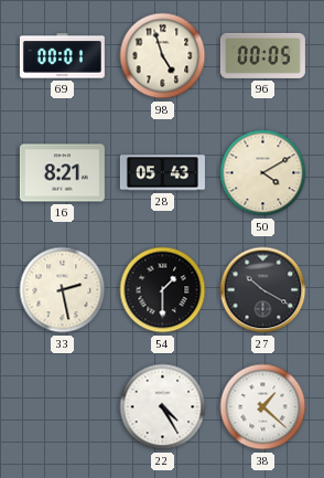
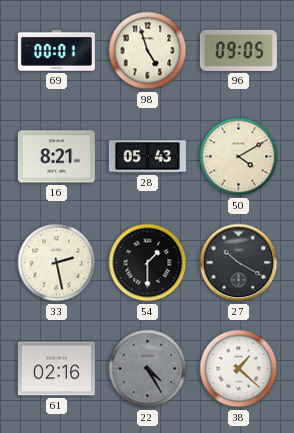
96: 00:05 -> 09:05 (238, 50)
61: none -> 02:16 (56, 369)
22 dial: white -> grey (148, 369)
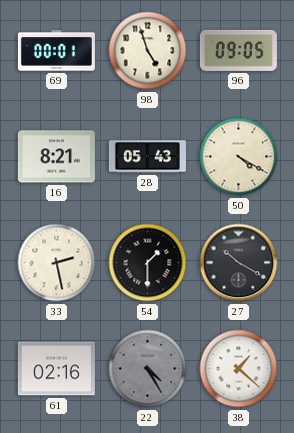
50: 4:10 -> 4:20 (239, 157)
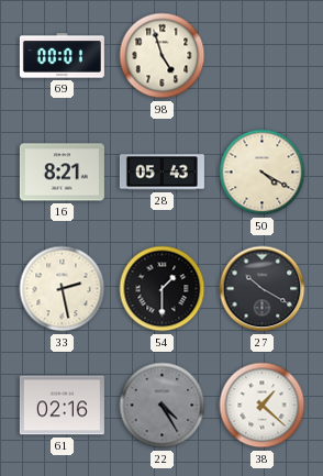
96: 09:05 -> none (238, 50)
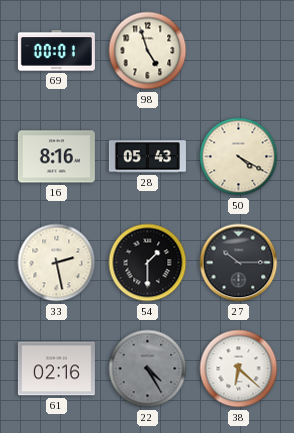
16: 8:21 -> 8:16 (56, 157)
27: 10:20 -> 10:15 (239, 263)
38: 1:22 -> 6:22 (239, 369)
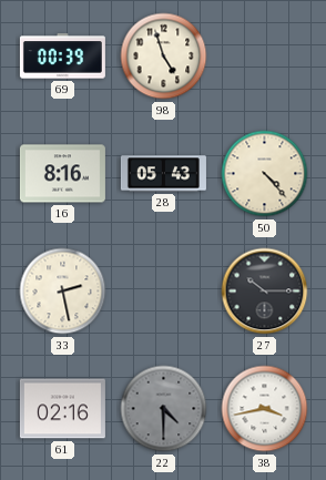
69: 00:01 -> 00:39 (62, 57)
50: 4:20 -> 4:23 (265, 174)
54: 1:30 -> none (148, 263)
22: 4:25 -> 4:30 (164, 409)
38: 6:22 -> 3:43 (265, 409)
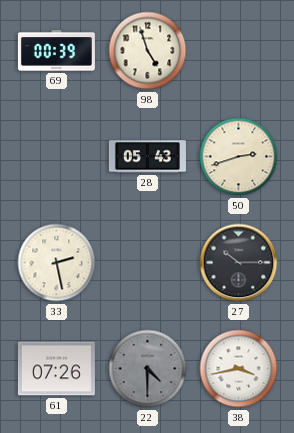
16: 8:16 -> none (62, 174)
50: 4:23 -> 2:42 (239, 157)
61: 02:16 -> 07:26 (56, 369)
